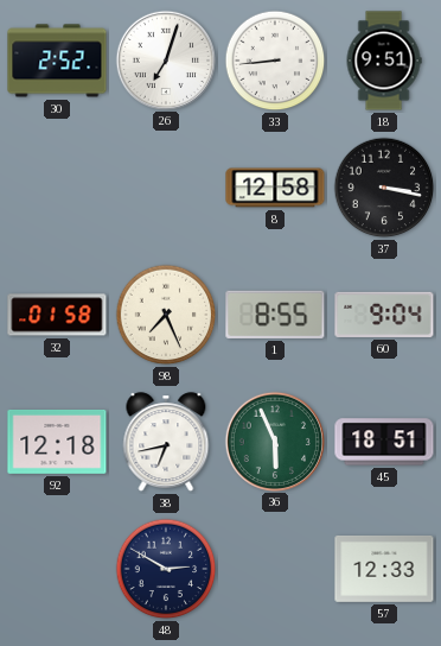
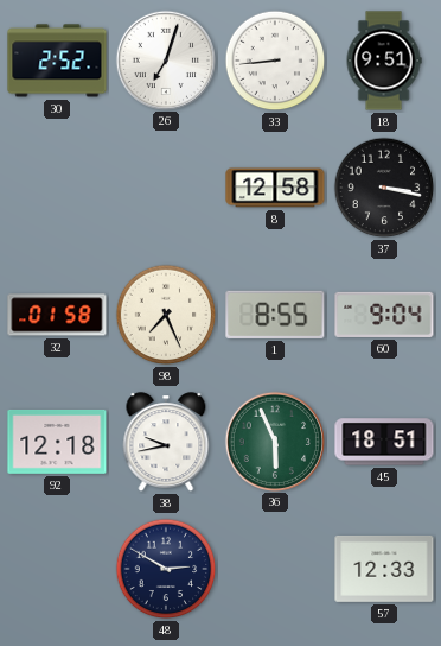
38: 6:43 -> 9:43 (166, 443)
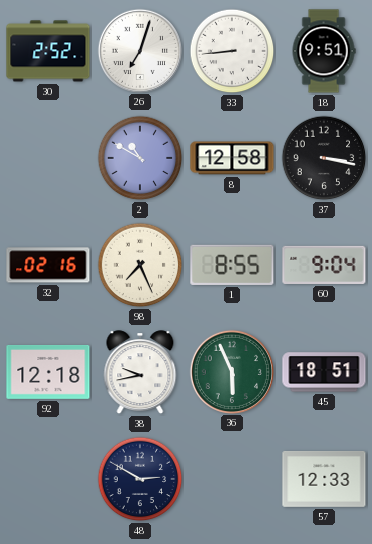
2: none -> 10:50 (140, 158)
32: 01:58 -> 02:16 (48, 265)
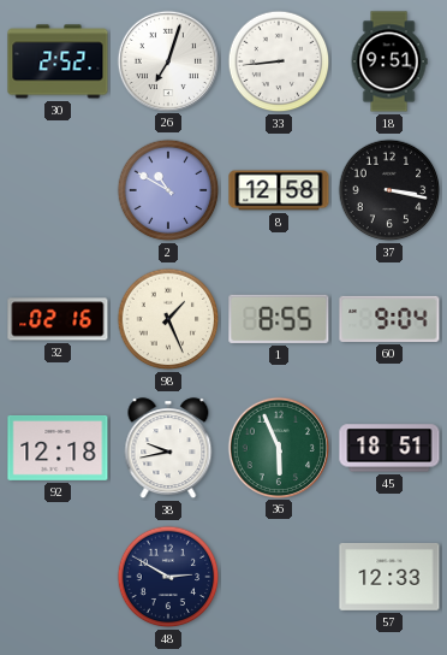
98: 7:26 -> 1:26 (168, 319)
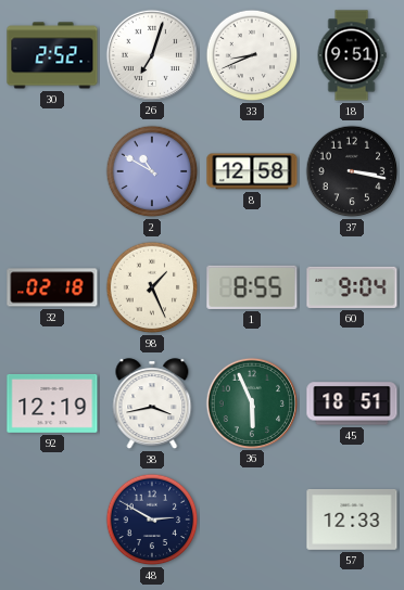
33: 8:44 -> 8:41 (252, 55)
32: 02:16 -> 02:18 (52, 287)
92: 12:18 -> 12:19 (52, 403)
38: 9:43 -> 3:43 (152, 405)
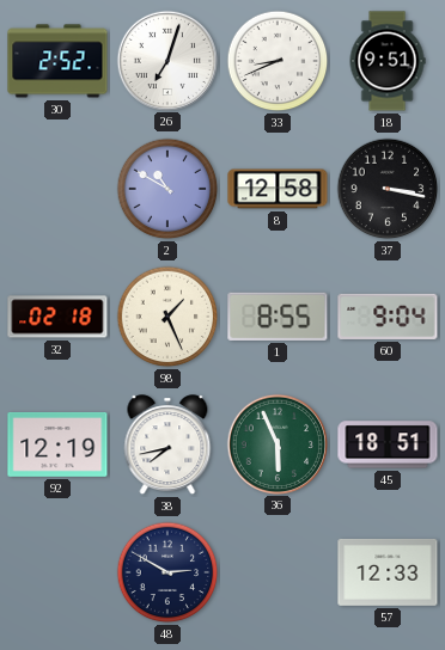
38: 3:43 -> 7:43 (167, 446)
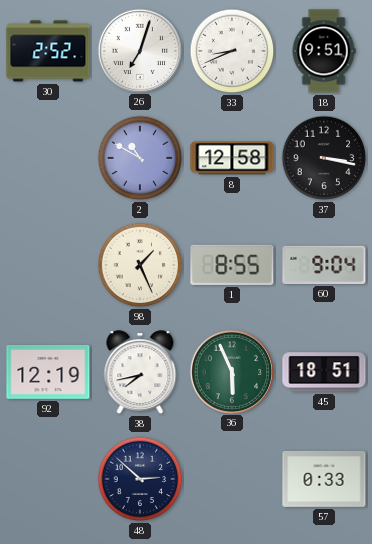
32: 02:18 -> none (57, 317)
48: 2:50 -> 2:52 (140, 479)
57: 12:33 -> 0:33 (324, 479)
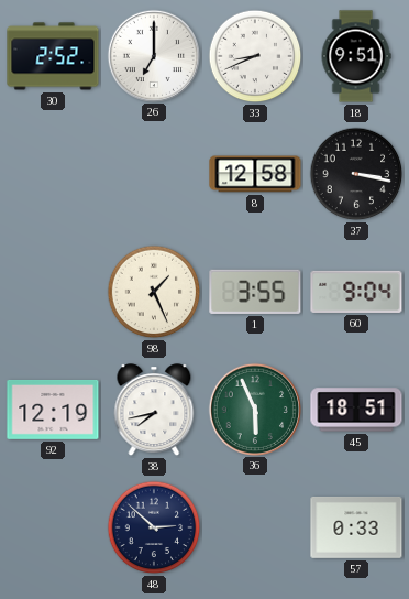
26: 7:03 -> 7:00 (153, 55)
2: 10:50 -> none (140, 158)
1: 8:55 -> 3:55 (255, 292)
